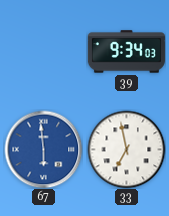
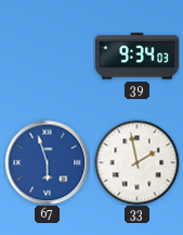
67: 5:59 -> 5:57 (47, 162)
33: 6:58 -> 1:58 (136, 162)
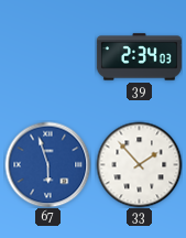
39: 9:34 -> 2:34 (139, 57)
33: 1:58 -> 1:53 (139, 164)
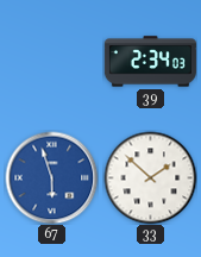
33: 1:53 -> 1:52 (150, 177)
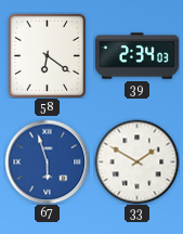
58: none -> 6:21 (48, 55)
33: 1:52 -> 1:50 (136, 161)
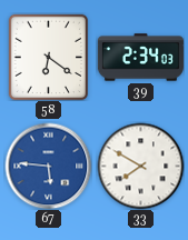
67: 5:57 -> 5:46 (48, 166)
33: 1:50 -> 7:50 (140, 166)
